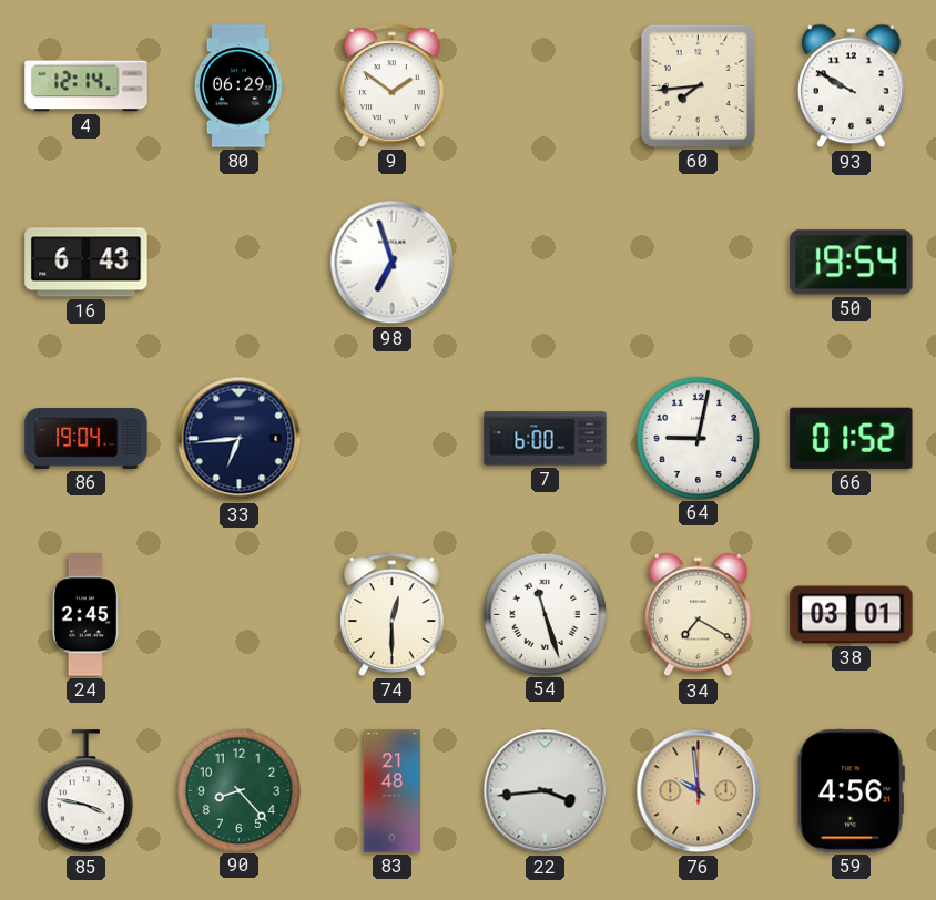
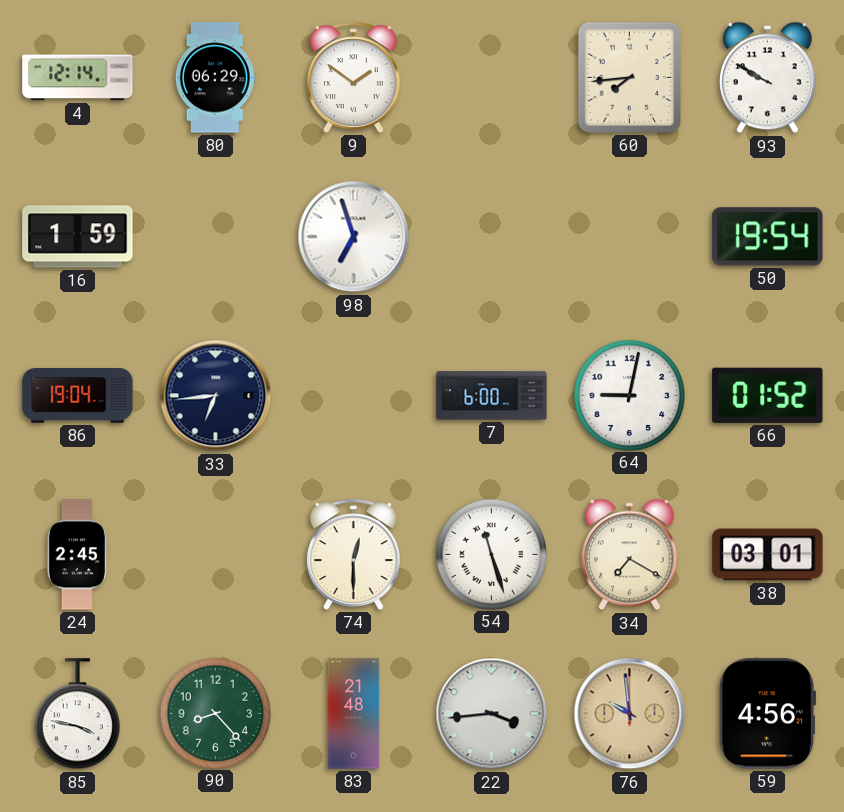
16: 6:43 -> 1:59 (78, 237)
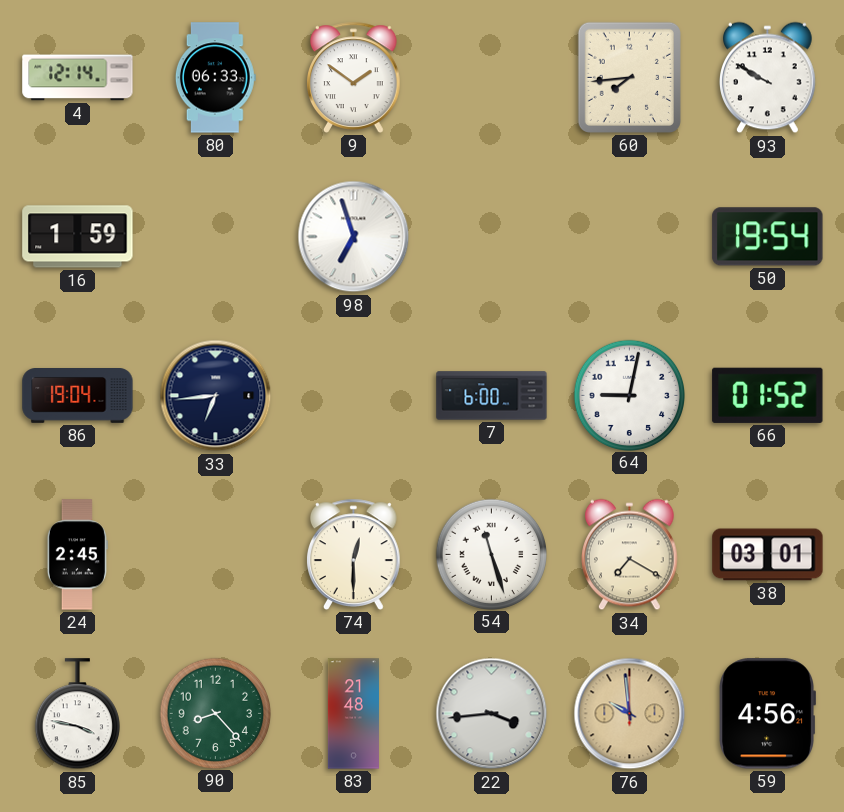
80: 06:29 -> 06:33 (215, 78)
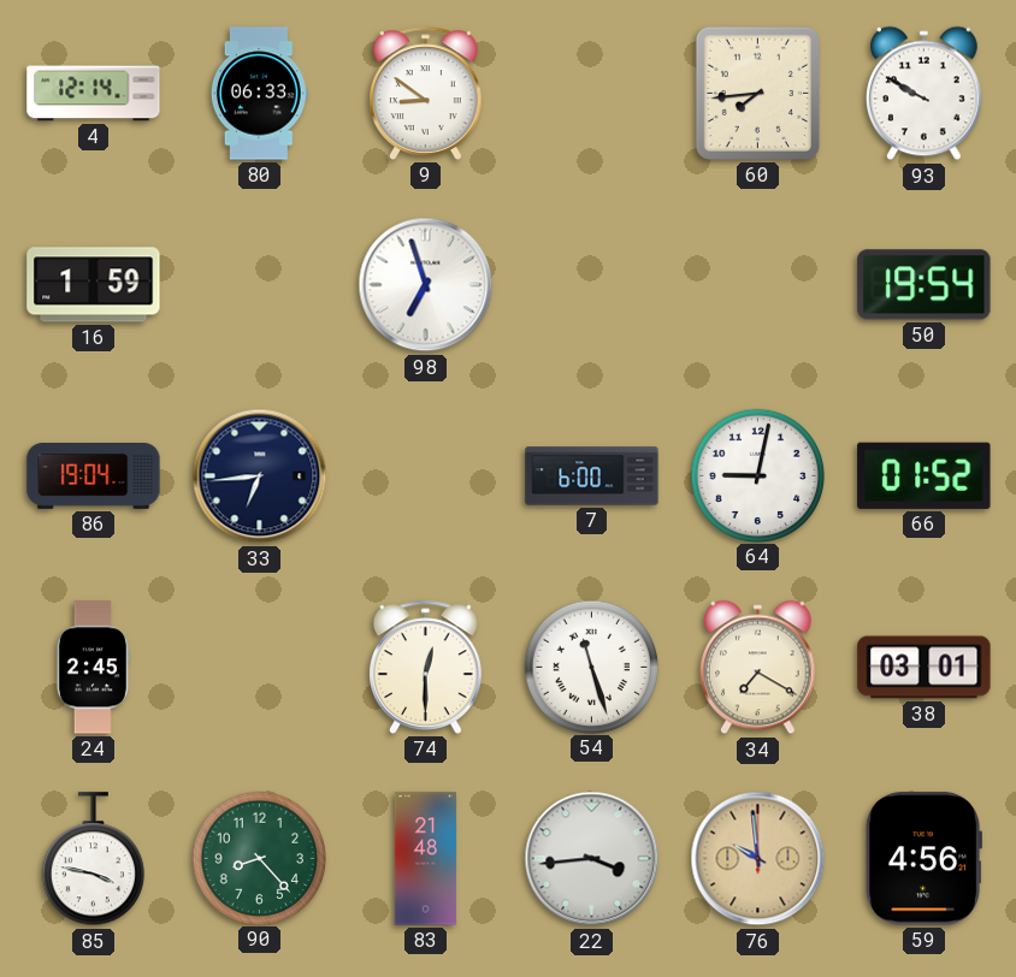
9: 1:51 -> 8:51 (426, 93)
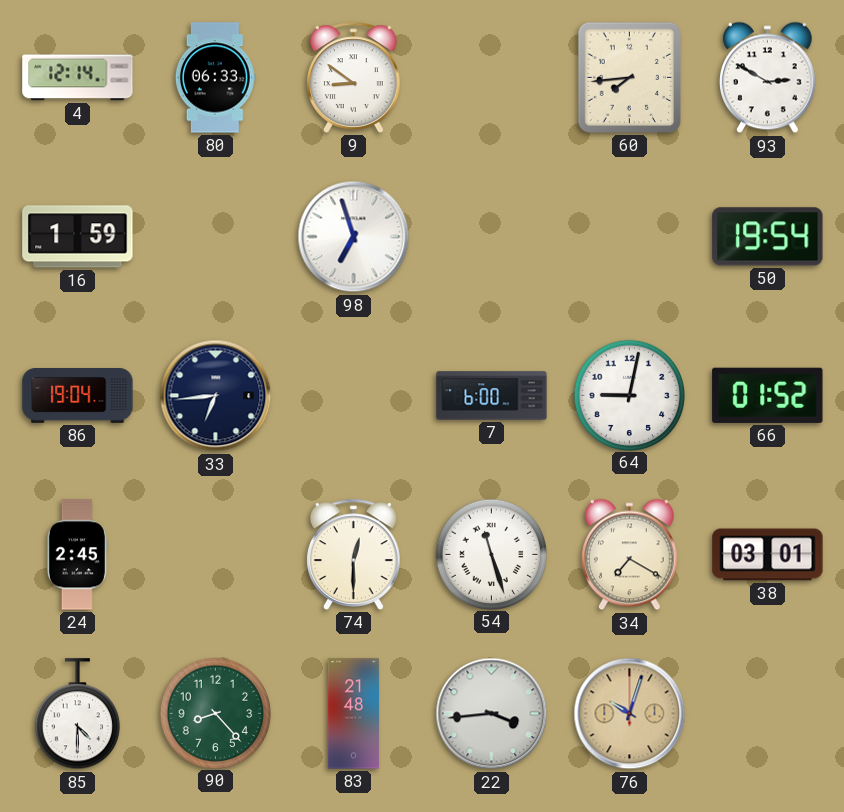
93: 9:50 -> 2:50 (768, 78)
85: 3:47 -> 4:30 (77, 714)
76: 9:59 -> 10:03 (630, 714)
59: 4:56 -> none (923, 859)
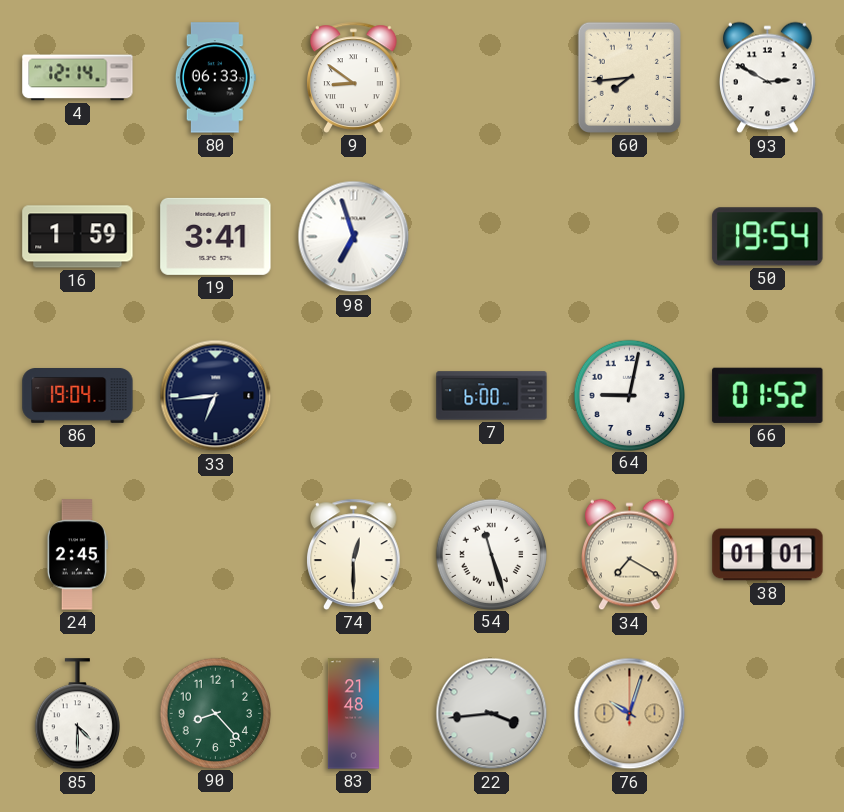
19: none -> 3:41 (216, 236)
38: 03:01 -> 01:01 (768, 555)
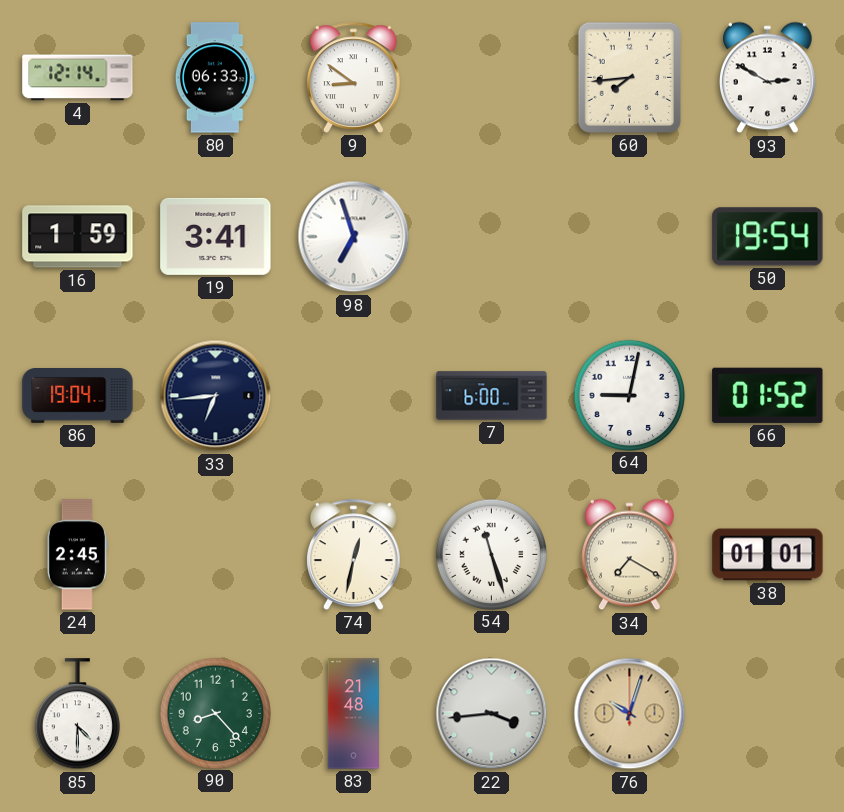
74: 12:30 -> 12:32 (354, 554)
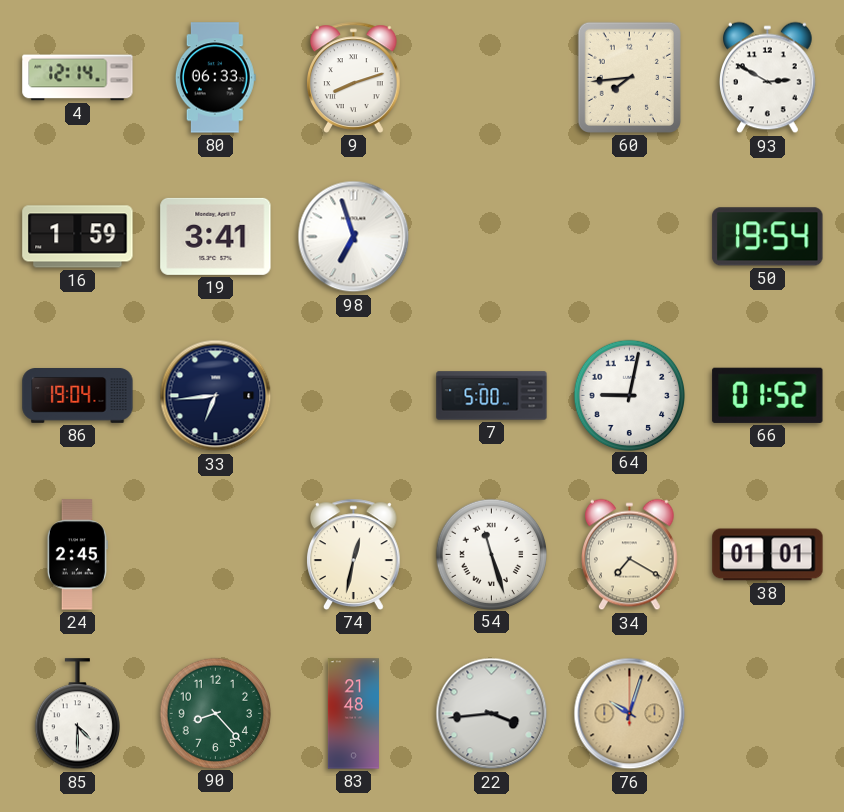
9: 8:51 -> 8:12 (354, 77)
7: 6:00 -> 5:00 (492, 396)
